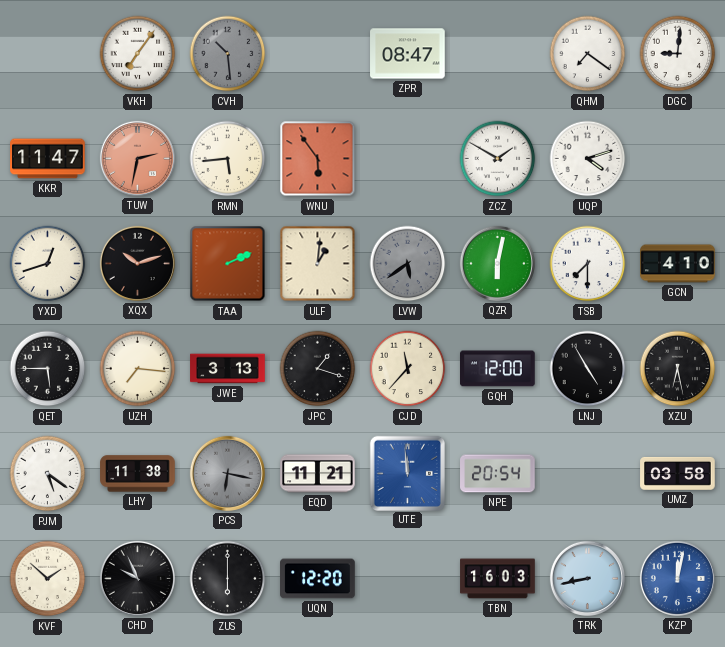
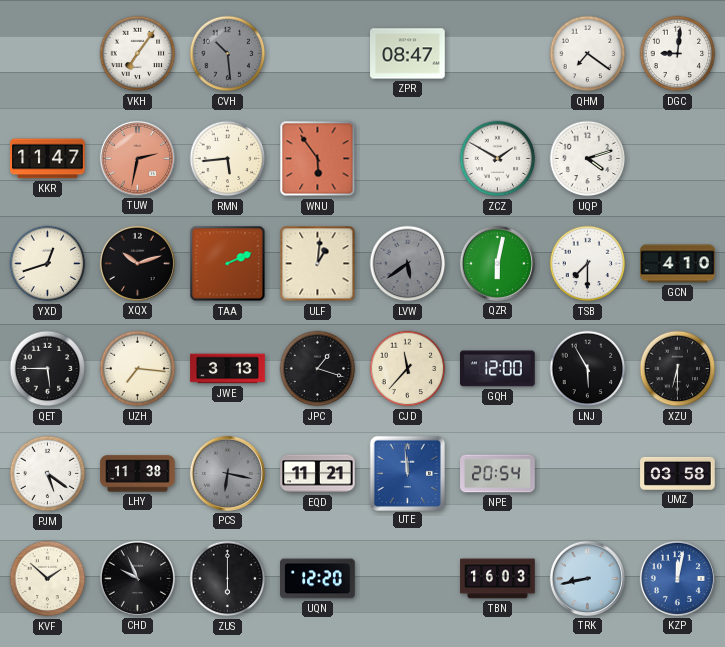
LNJ: 4:55 -> 5:55 (588, 369)
XZU: 6:28 -> 6:30 (678, 369)
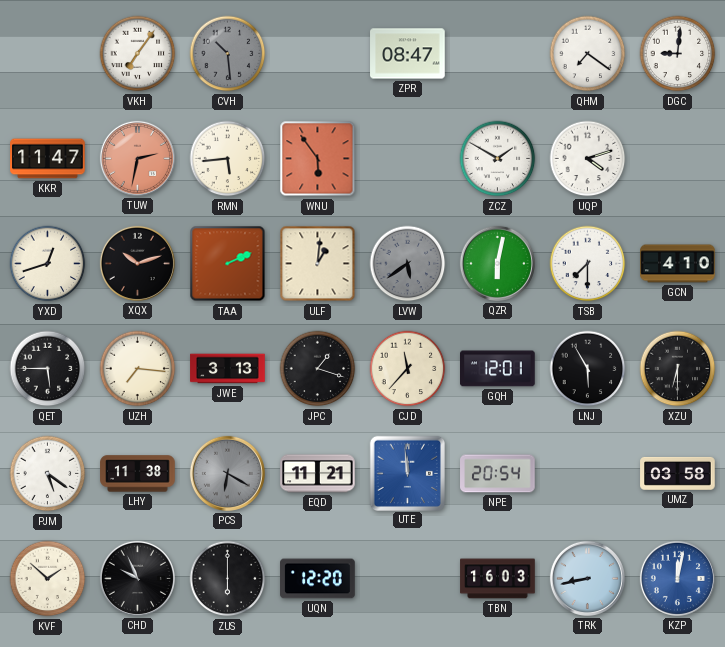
GQH: 12:00 -> 12:01 (498, 369)
PCS: 6:17 -> 6:20 (227, 473)
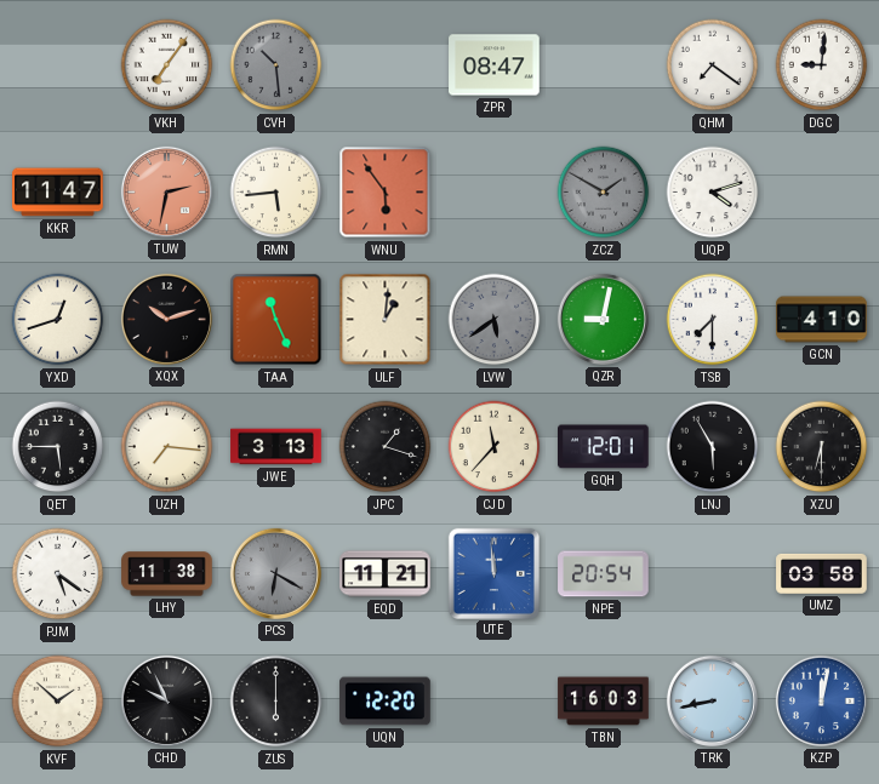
ZCZ dial: white -> grey (604, 193)
TAA: 2:11 -> 11:26 (276, 320)
QZR: 6:02 -> 9:02 (603, 319)
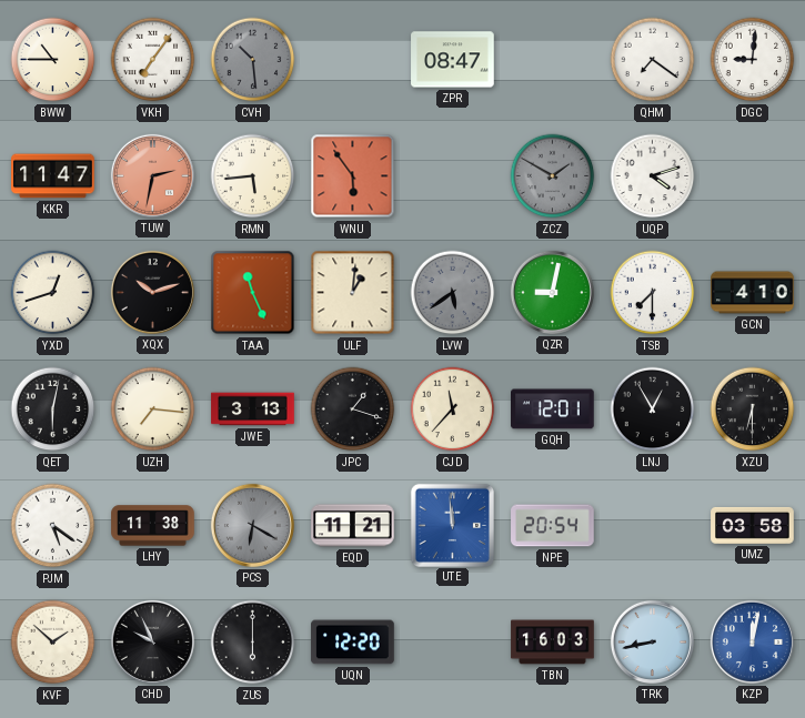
BWW: none -> 10:45 (53, 60)
QET: 5:45 -> 6:02 (53, 409)
LNJ: 5:55 -> 12:55 (653, 409)
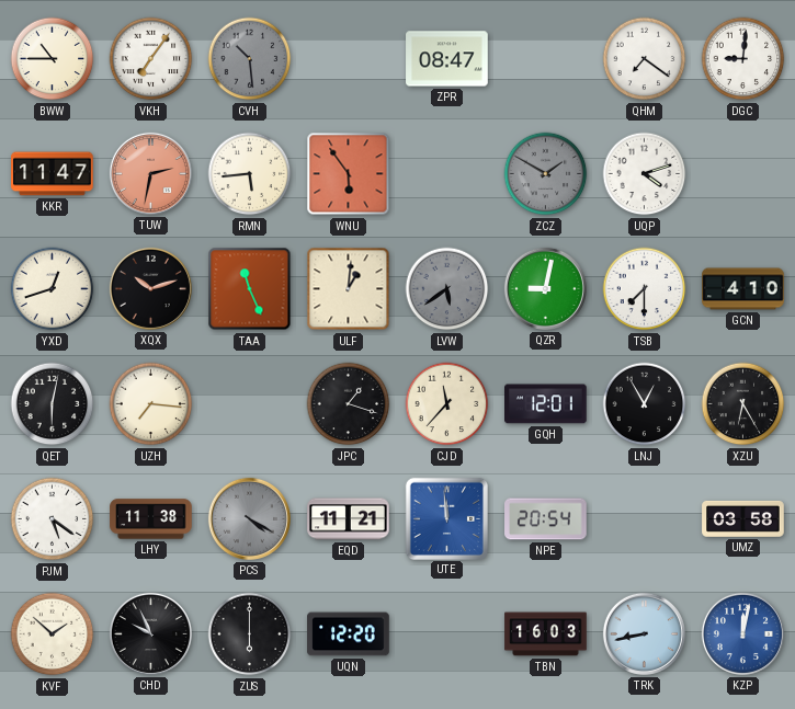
JWE: 3:13 -> none (253, 409)
XZU: 6:30 -> 6:25 (743, 404)
PCS: 6:20 -> 4:20 (249, 518)
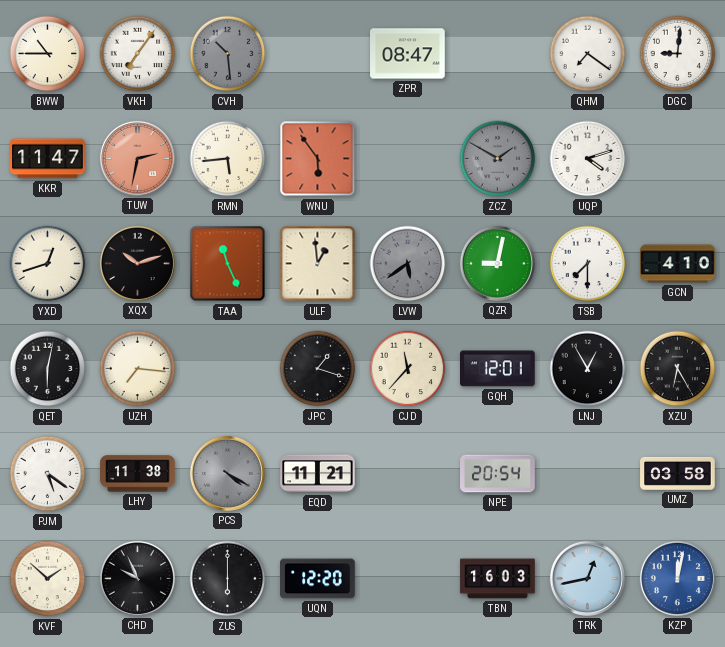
ULF: 1:01 -> 12:59 (318, 264)
UTE: 11:59 -> none (446, 518)
TRK: 8:43 -> 12:43 (587, 578)
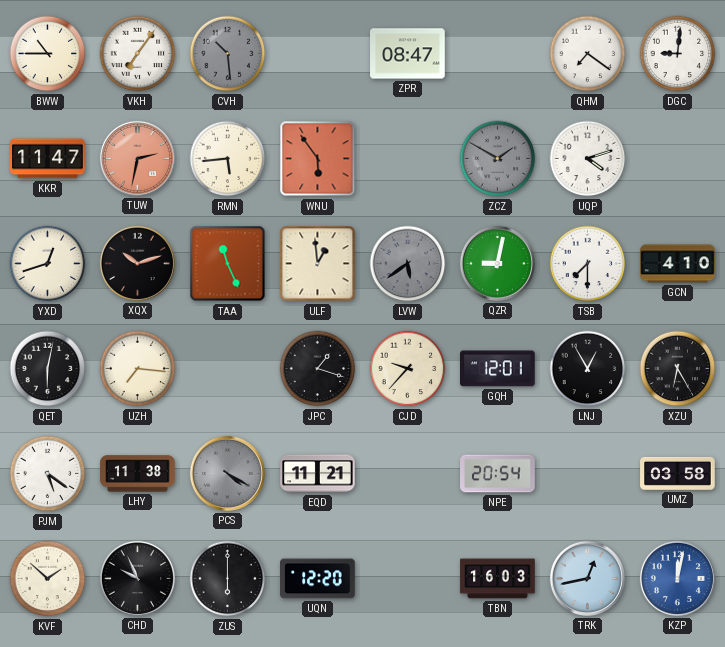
CJD: 11:37 -> 9:37 (408, 369)
